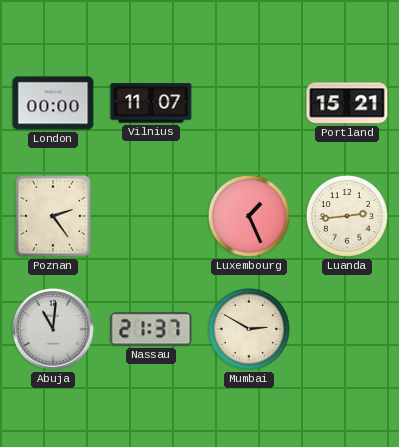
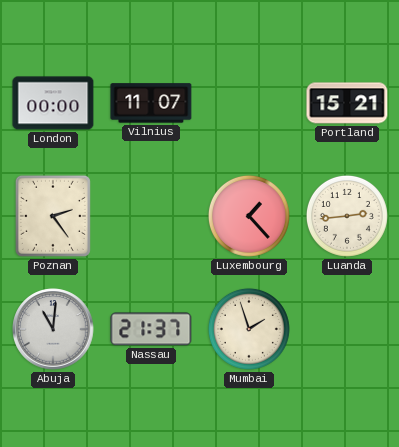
Luxembourg: 1:26 -> 1:23 (249, 216)
Mumbai: 2:50 -> 1:57 (249, 329)
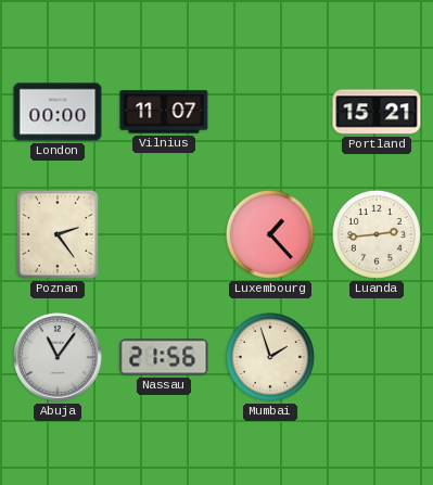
Abuja: 11:01 -> 11:06 (58, 357)
Nassau: 21:37 -> 21:56 (164, 357)
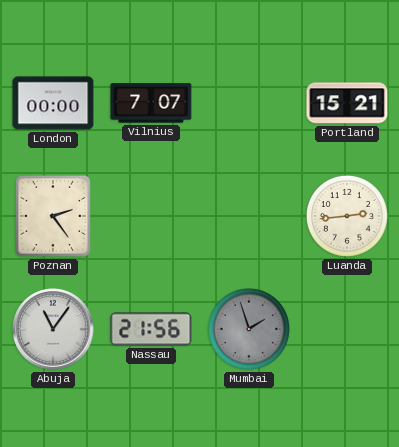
Vilnius: 11:07 -> 7:07 (151, 103)
Luxembourg: 1:23 -> none (270, 234)
Mumbai dial: cream -> grey (249, 329)
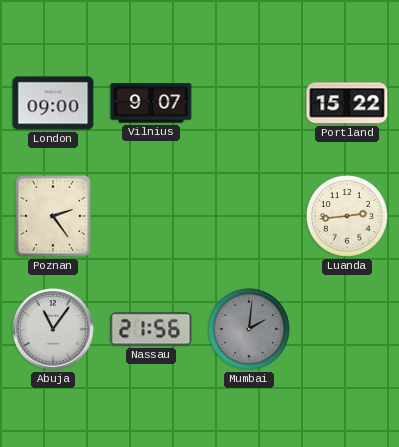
London: 00:00 -> 09:00 (53, 103)
Vilnius: 7:07 -> 9:07 (151, 103)
Portland: 15:21 -> 15:22 (347, 103)
Mumbai: 1:57 -> 2:01 (249, 329)
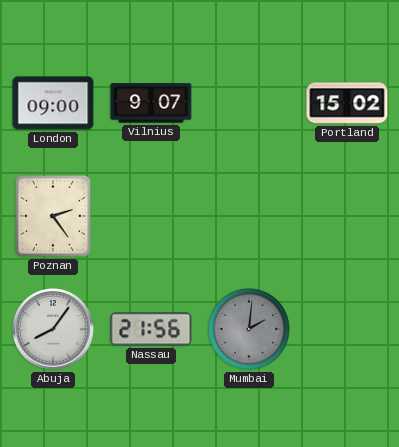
Portland: 15:22 -> 15:02 (347, 103)
Luanda: 2:44 -> none (347, 216)
Abuja: 11:06 -> 8:06 (53, 329)
